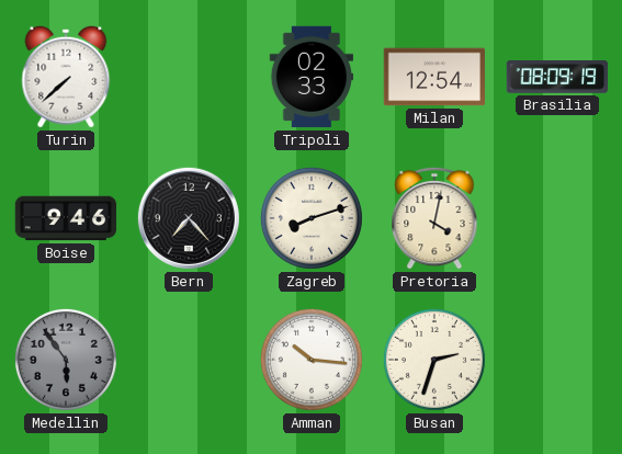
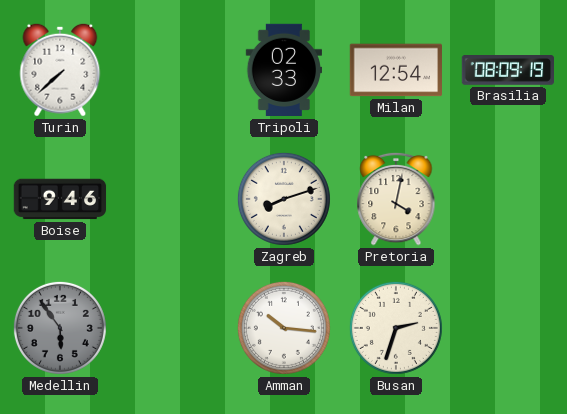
Bern: 7:23 -> none (189, 218)
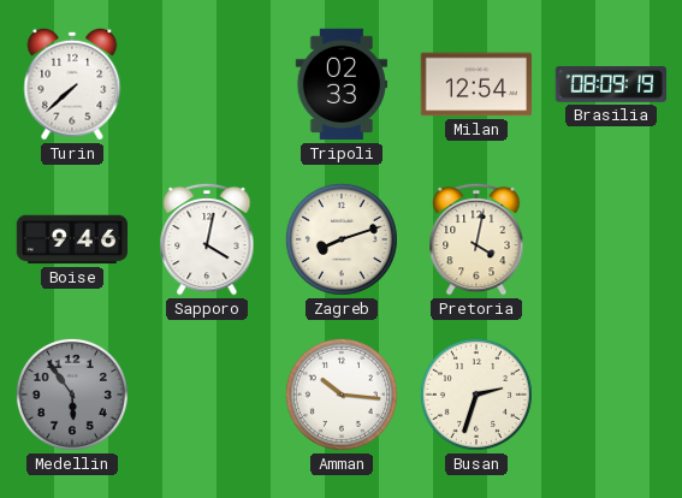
Sapporo: none -> 4:02 (207, 239)
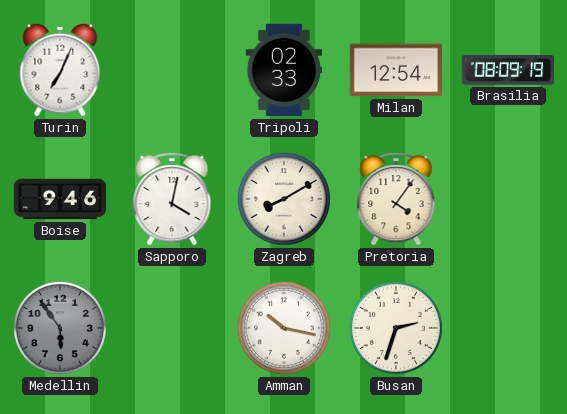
Turin: 7:38 -> 7:04 (60, 70)
Zagreb: 8:12 -> 8:10 (284, 199)
Pretoria: 4:02 -> 4:06 (396, 199)
Amman: 10:16 -> 10:17 (284, 328)
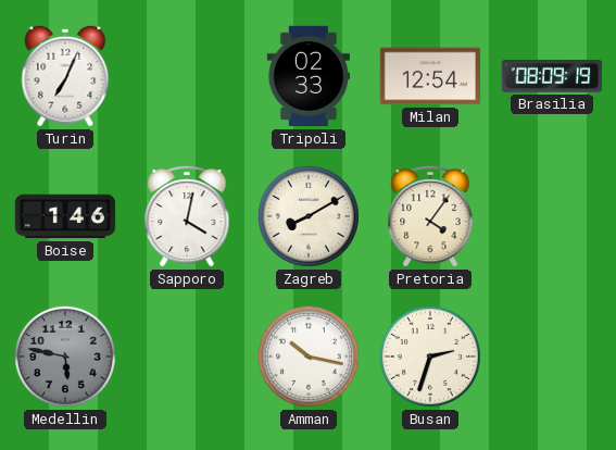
Boise: 9:46 -> 1:46 (65, 216)
Medellin: 5:54 -> 5:47 (65, 357)
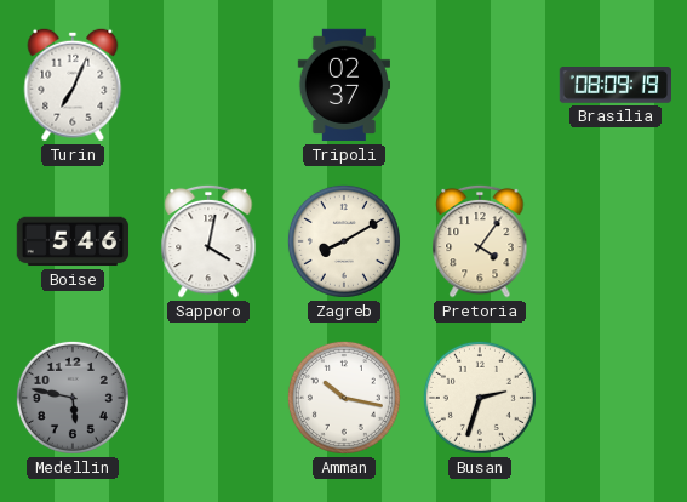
Tripoli: 02:33 -> 02:37 (343, 85)
Milan: 12:54 -> none (430, 76)
Boise: 1:46 -> 5:46 (73, 241)
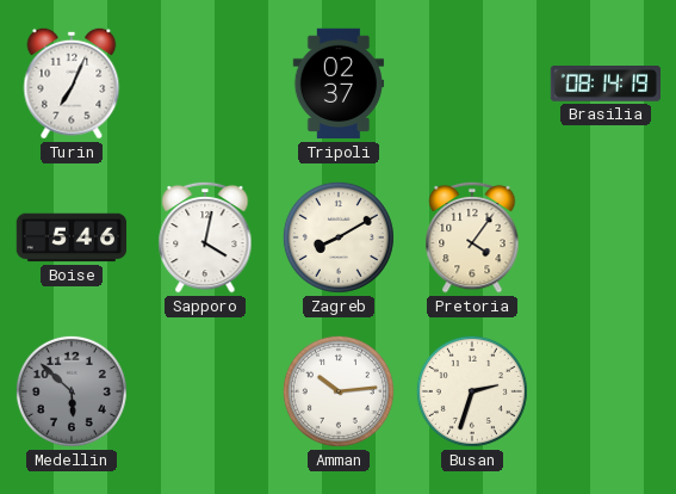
Brasilia: 08:09 -> 08:14 (604, 85)
Medellin: 5:47 -> 5:52 (72, 391)
Amman: 10:17 -> 10:14 (339, 391)
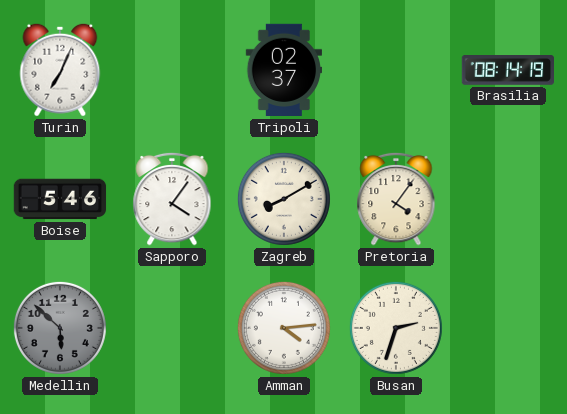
Sapporo: 4:02 -> 4:06 (172, 199)
Amman: 10:14 -> 4:14 (284, 328)
